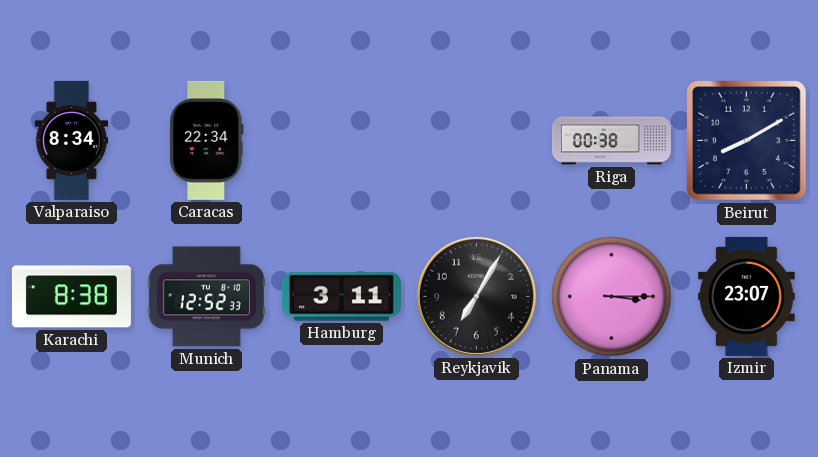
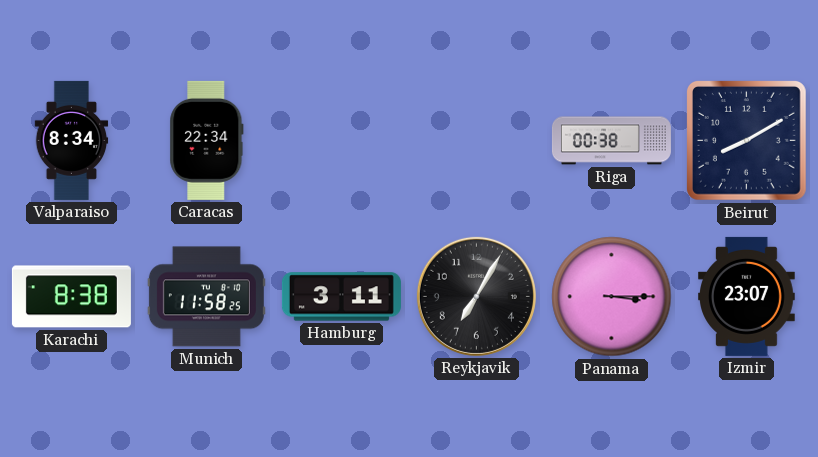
Munich: 12:52 -> 11:58 (206, 297)
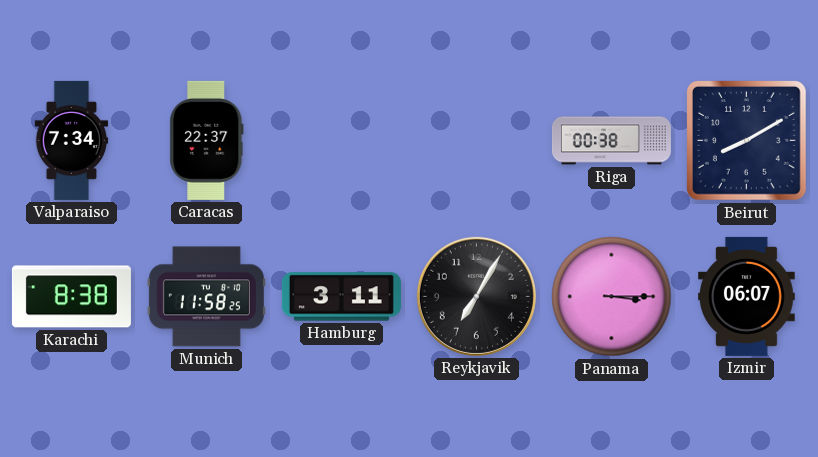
Valparaiso: 8:34 -> 7:34 (72, 140)
Caracas: 22:34 -> 22:37 (207, 140)
Izmir: 23:07 -> 06:07 (747, 296)
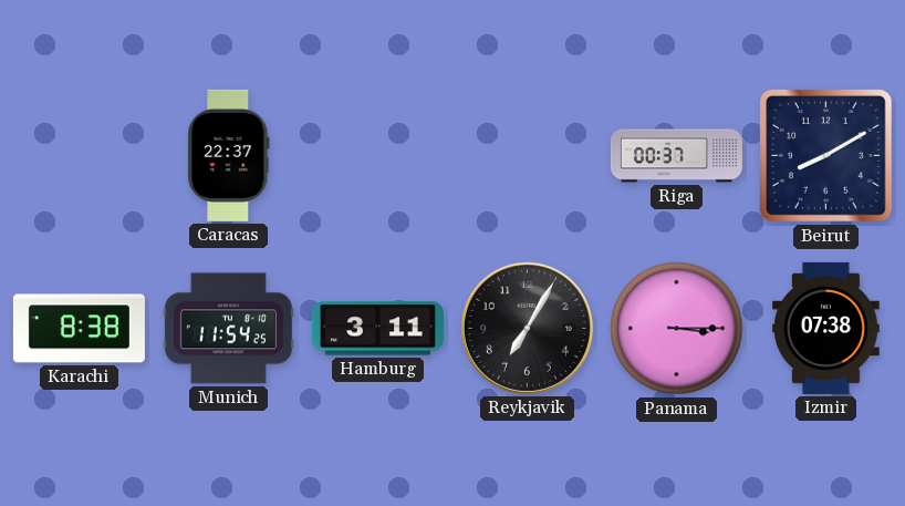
Valparaiso: 7:34 -> none (72, 140)
Riga: 00:38 -> 00:37 (676, 156)
Munich: 11:58 -> 11:54 (228, 329)
Izmir: 06:07 -> 07:38 (826, 328)
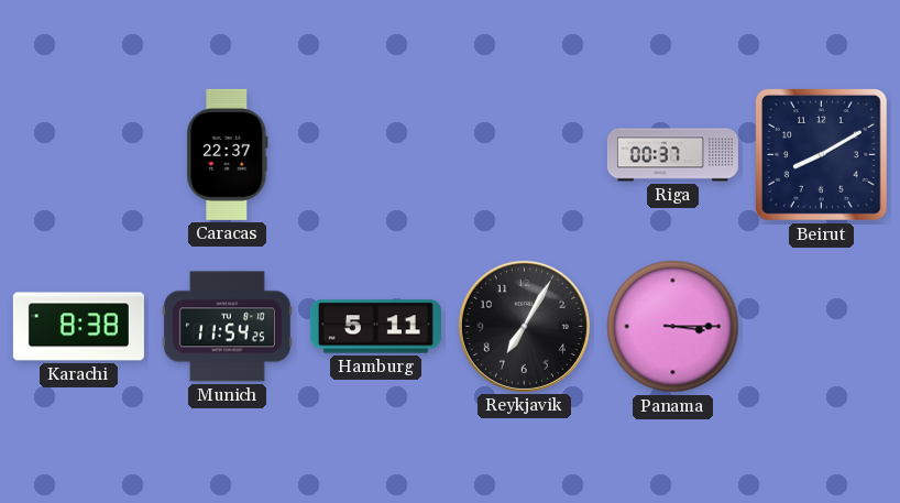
Hamburg: 3:11 -> 5:11 (375, 327)
Izmir: 07:38 -> none (826, 328)
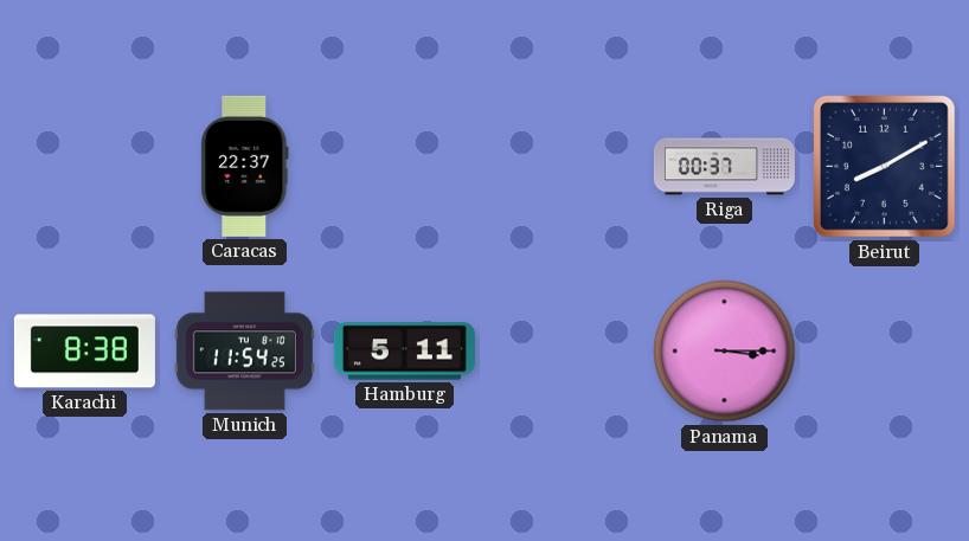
Reykjavik: 7:05 -> none (524, 326)
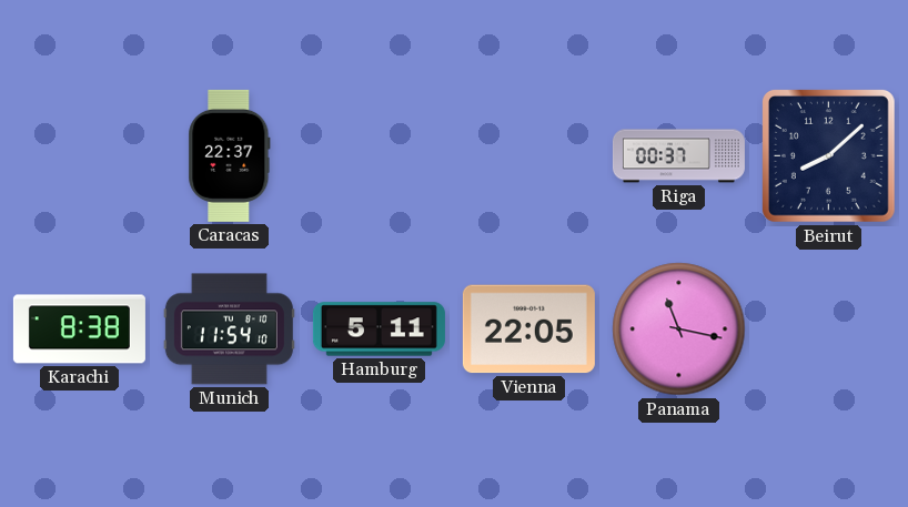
Beirut: 8:10 -> 8:08 (828, 155)
Munich: 11:54:25 -> 11:54:10 (229, 329)
Vienna: none -> 22:05 (528, 329)
Panama: 3:15 -> 11:17 (679, 329)
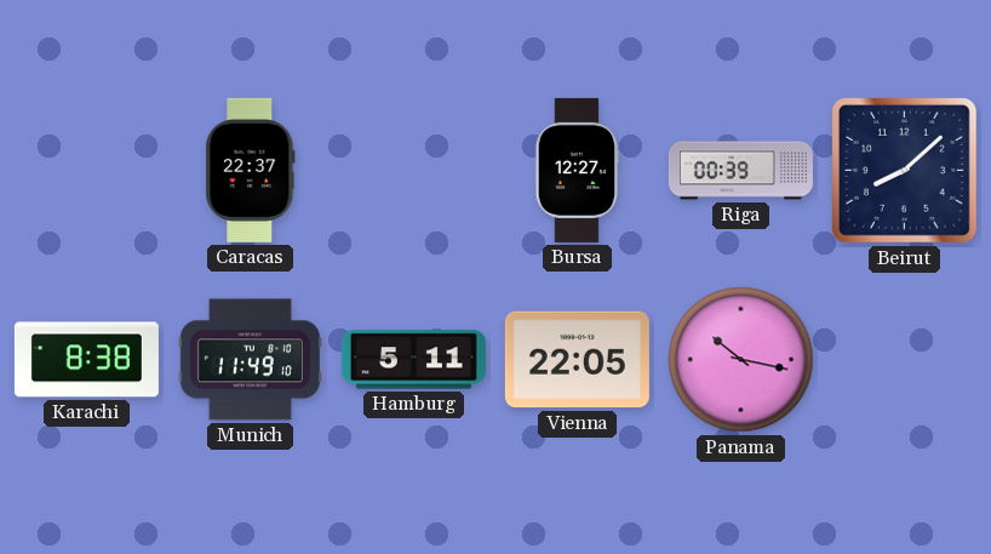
Bursa: none -> 12:27 (578, 170)
Riga: 00:37 -> 00:39 (740, 171)
Munich: 11:54 -> 11:49 (250, 360)
Panama: 11:17 -> 10:17 (741, 360)
